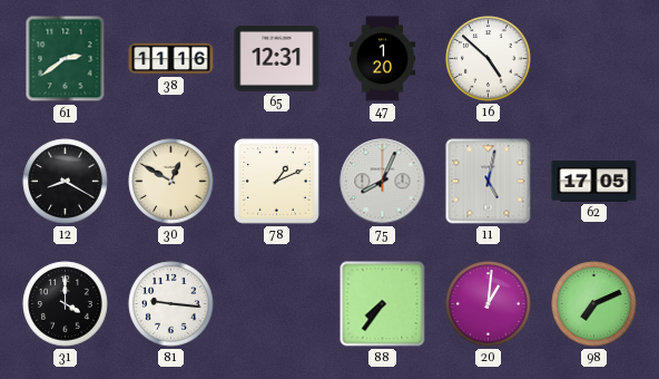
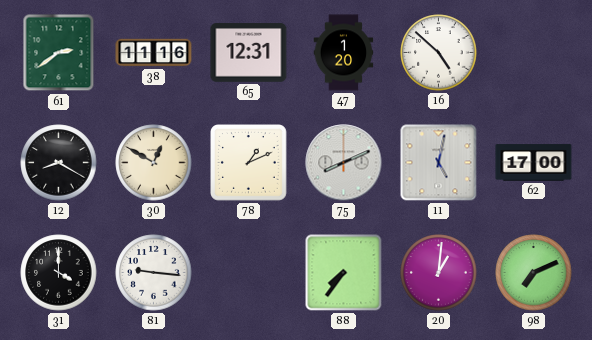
75: 8:04 -> 8:11 (344, 163)
62: 17:05 -> 17:00 (534, 163)
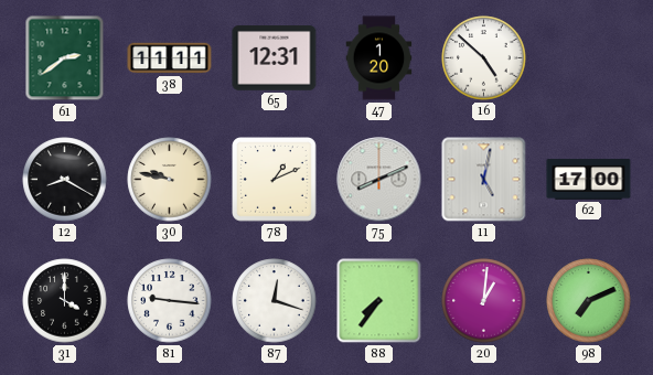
38: 11:16 -> 11:11 (170, 58)
30: 12:50 -> 9:47 (170, 180)
87: none -> 12:18 (275, 301)
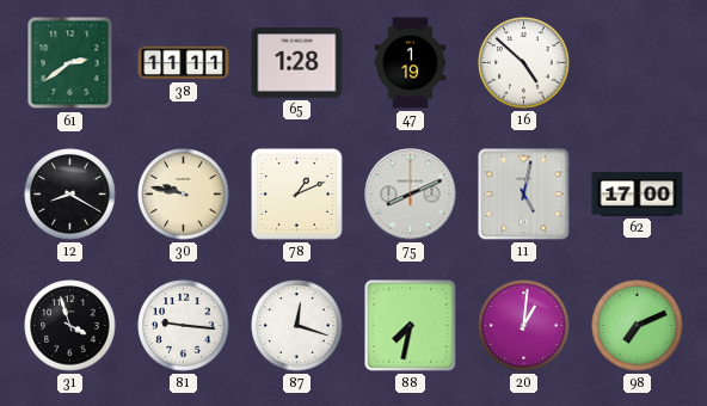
65: 12:31 -> 1:28 (297, 63)
47: 1:20 -> 1:19 (411, 63)
31: 4:00 -> 3:57 (70, 326)
88: 7:36 -> 7:32 (411, 326)
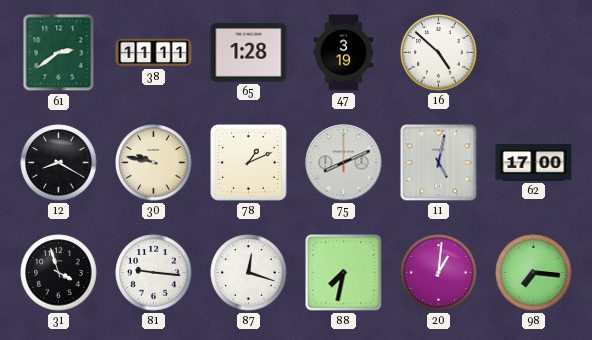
47: 1:19 -> 3:19 (344, 53)
98: 7:11 -> 7:16 (534, 273)
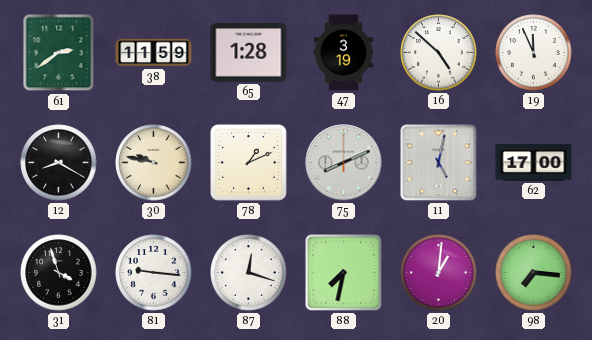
38: 11:11 -> 11:59 (154, 53)
19: none -> 11:56 (534, 53)
